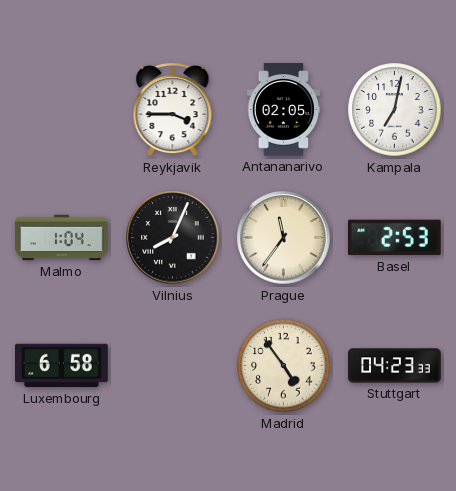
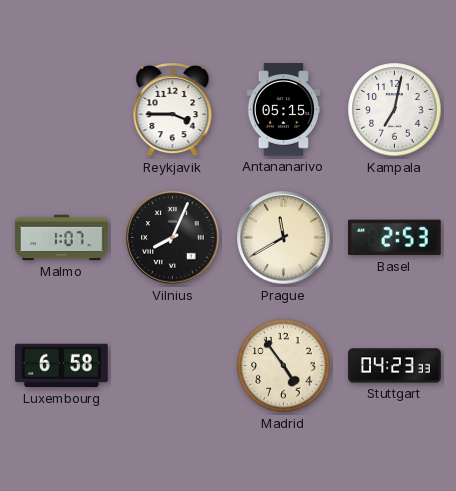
Antananarivo: 02:05 -> 05:15 (284, 110)
Malmo: 1:04 -> 1:07 (62, 238)
Prague: 11:36 -> 11:40 (284, 238)
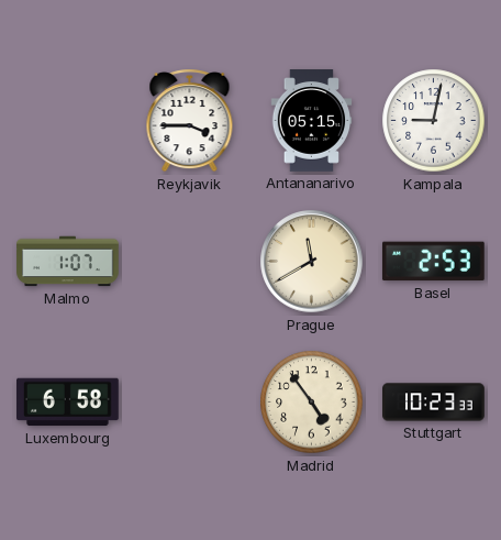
Kampala: 7:02 -> 9:02 (434, 121)
Vilnius: 8:04 -> none (173, 238)
Stuttgart: 04:23 -> 10:23 (434, 403)
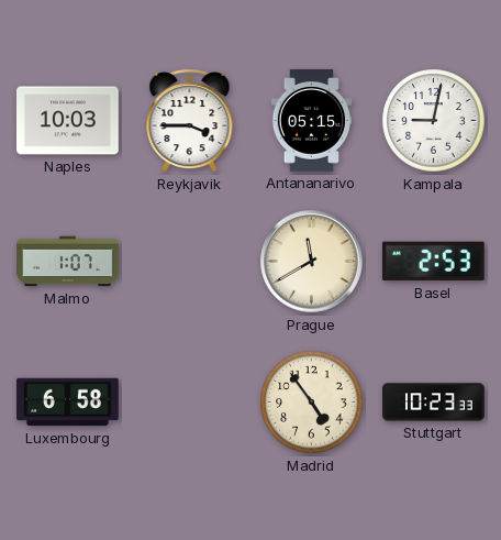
Naples: none -> 10:03 (68, 121)
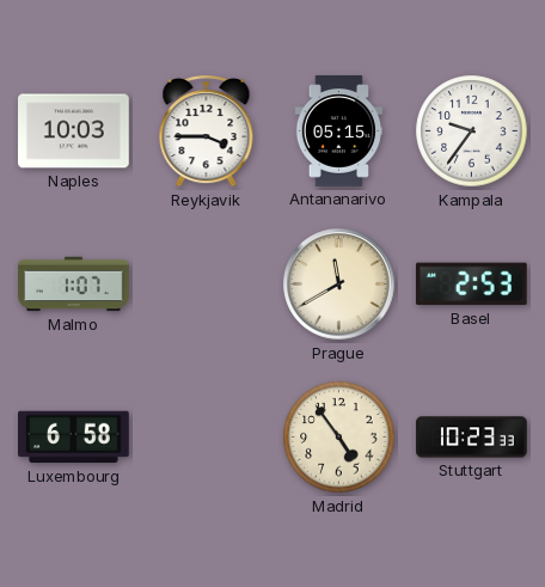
Kampala: 9:02 -> 9:36 (472, 132)
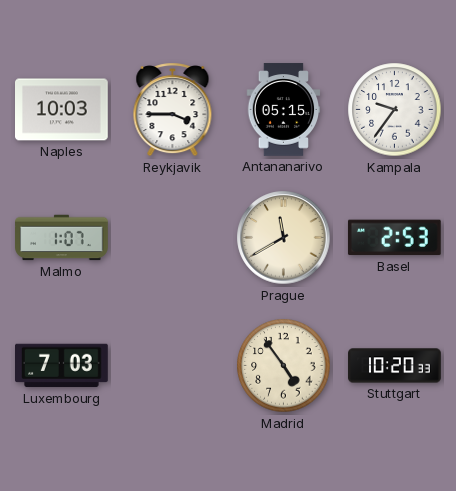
Luxembourg: 6:58 -> 7:03 (62, 366)
Stuttgart: 10:23 -> 10:20 (395, 366)
